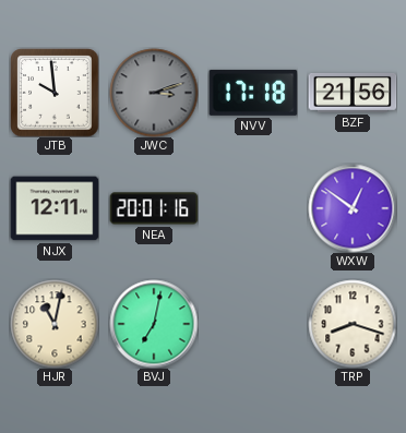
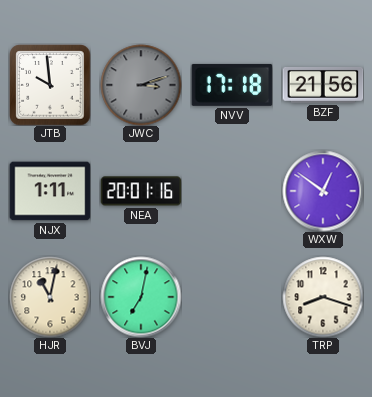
NJX: 12:11 -> 1:11 (50, 191)
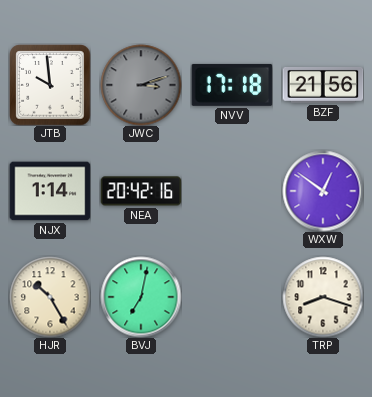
NJX: 1:11 -> 1:14 (50, 191)
NEA: 20:01 -> 20:42 (141, 191)
HJR: 11:02 -> 10:25 (50, 297)
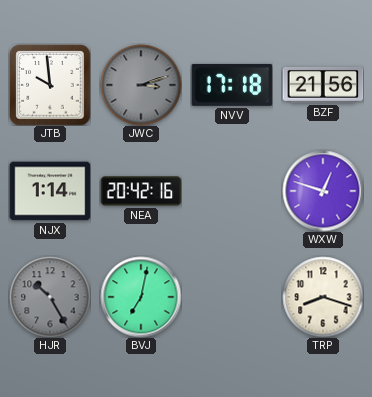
WXW: 12:51 -> 12:48 (323, 191)
HJR dial: cream -> grey (50, 297)
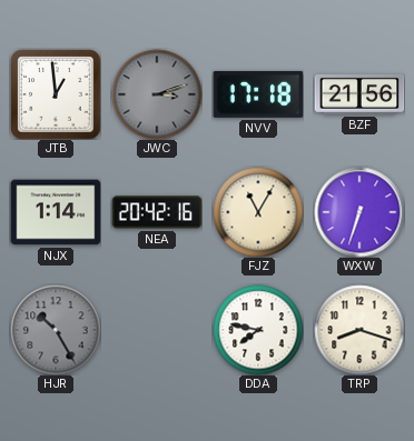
JTB: 9:59 -> 12:59 (56, 94)
FJZ: none -> 11:05 (258, 212)
WXW: 12:48 -> 6:33 (359, 212)
BVJ: 7:02 -> none (141, 297)
DDA: none -> 7:47 (258, 330)
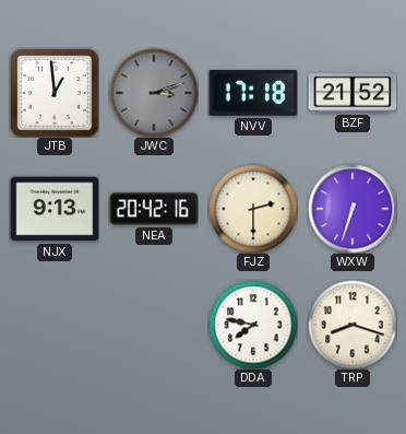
BZF: 21:56 -> 21:52 (353, 93)
NJX: 1:14 -> 9:13 (55, 209)
FJZ: 11:05 -> 2:30 (253, 209)
HJR: 10:25 -> none (56, 330)
